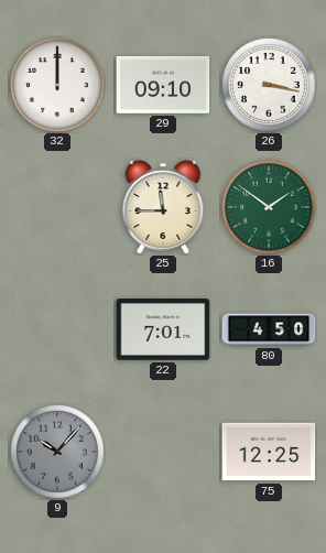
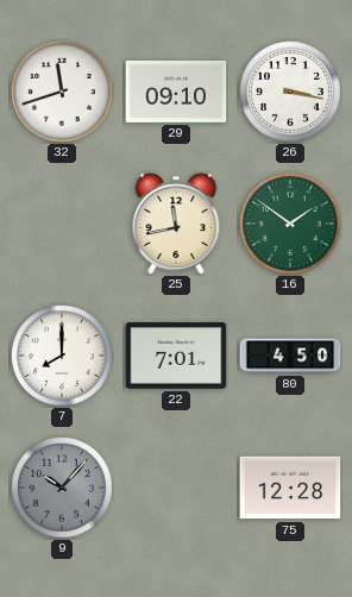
32: 12:00 -> 11:42 (62, 92)
25: 11:45 -> 11:43 (176, 224)
7: none -> 8:00 (62, 356)
75: 12:25 -> 12:28 (290, 488)
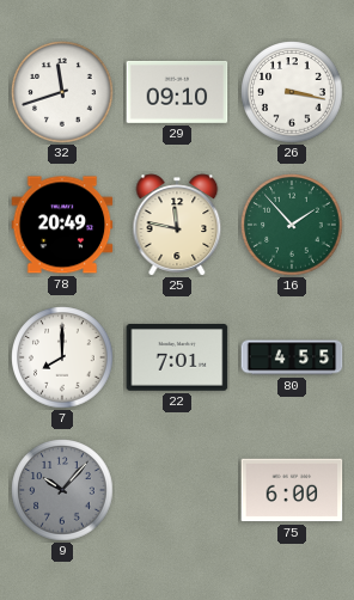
78: none -> 20:49 (62, 225)
25: 11:43 -> 11:47 (177, 225)
16: 1:51 -> 1:53 (292, 225)
80: 4:50 -> 4:55 (292, 357)
75: 12:28 -> 6:00 (292, 490)
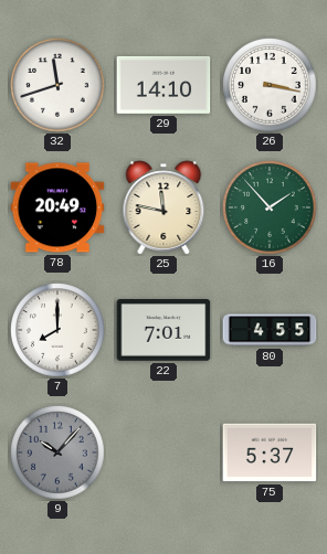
29: 09:10 -> 14:10 (163, 85)
75: 6:00 -> 5:37 (270, 452)
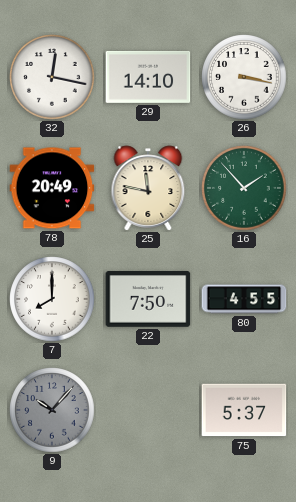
32: 11:42 -> 12:17 (52, 77)
22: 7:01 -> 7:50 (148, 299)
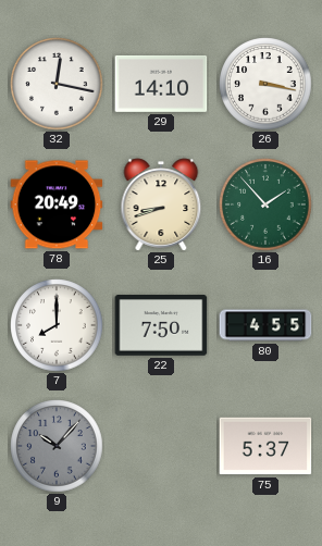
25: 11:47 -> 8:42 (161, 204)
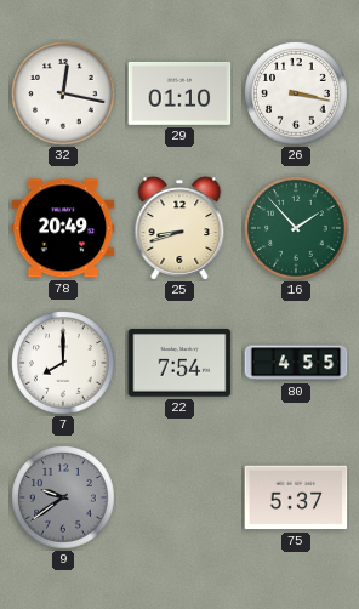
29: 14:10 -> 01:10 (180, 93)
22: 7:50 -> 7:54 (180, 363)
9: 10:07 -> 9:39 (63, 497)
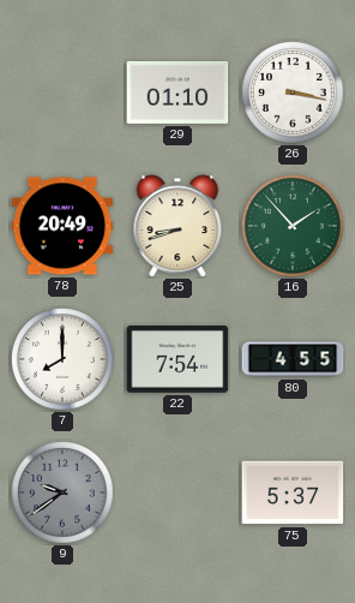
32: 12:17 -> none (63, 93)
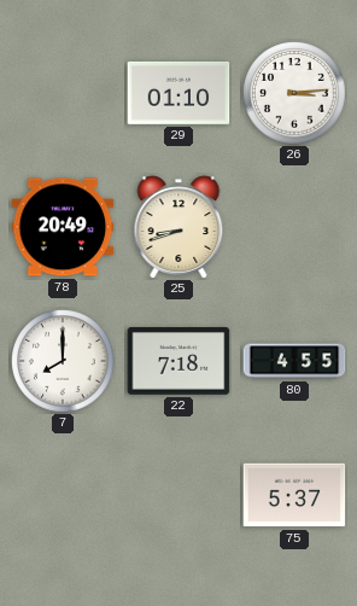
26: 3:17 -> 3:14 (294, 93)
16: 1:53 -> none (293, 226)
22: 7:54 -> 7:18 (178, 361)
9: 9:39 -> none (62, 492)
